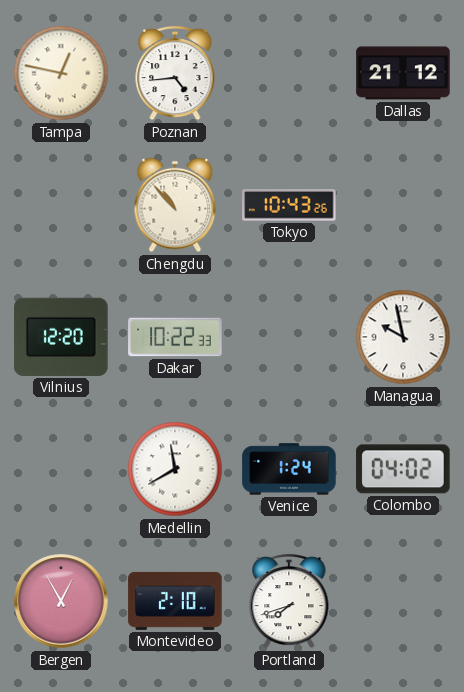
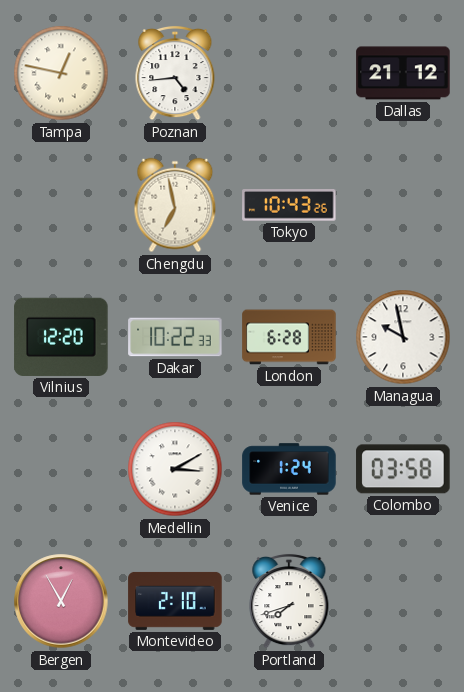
Chengdu: 10:53 -> 6:58 (175, 205)
London: none -> 6:28 (289, 337)
Medellin: 11:40 -> 3:10 (175, 469)
Colombo: 04:02 -> 03:58 (403, 469)
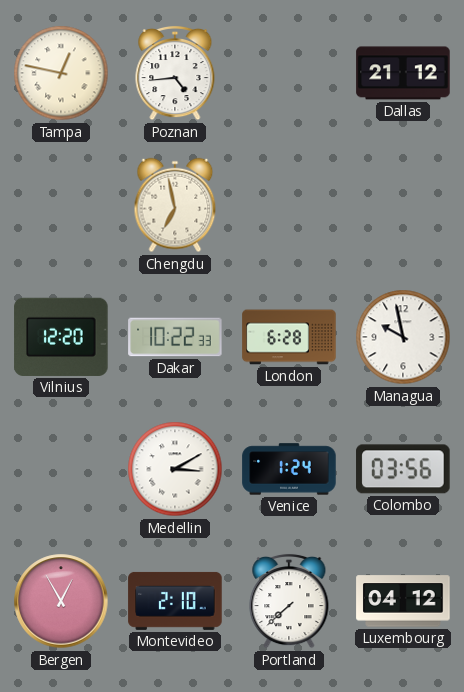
Tokyo: 10:43 -> none (289, 205)
Colombo: 03:58 -> 03:56 (403, 469)
Portland: 7:42 -> 7:38 (289, 601)
Luxembourg: none -> 04:12 (403, 601)
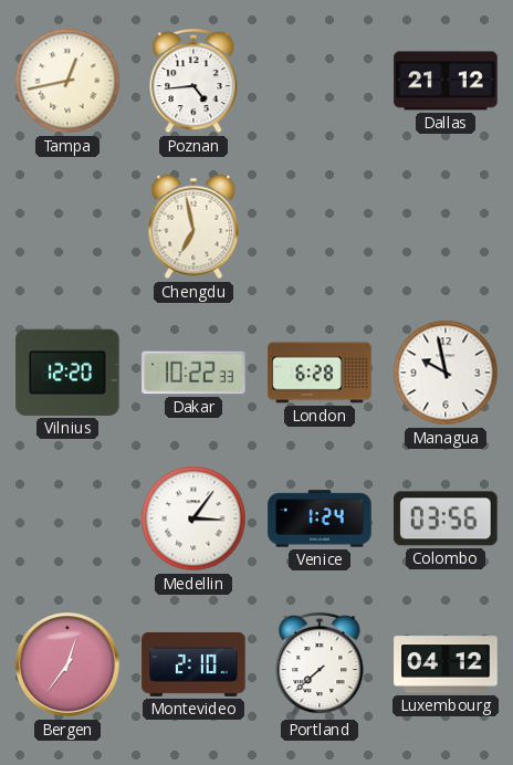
Tampa: 12:47 -> 12:43 (67, 81)
Medellin: 3:10 -> 3:06 (193, 518)
Bergen: 12:55 -> 12:36 (67, 664)
